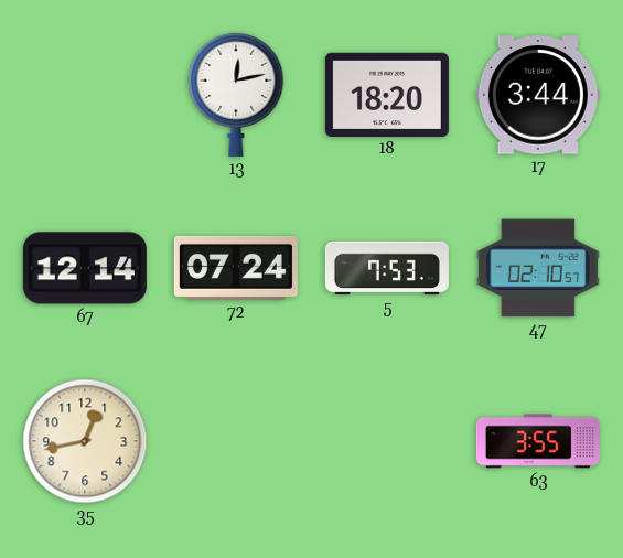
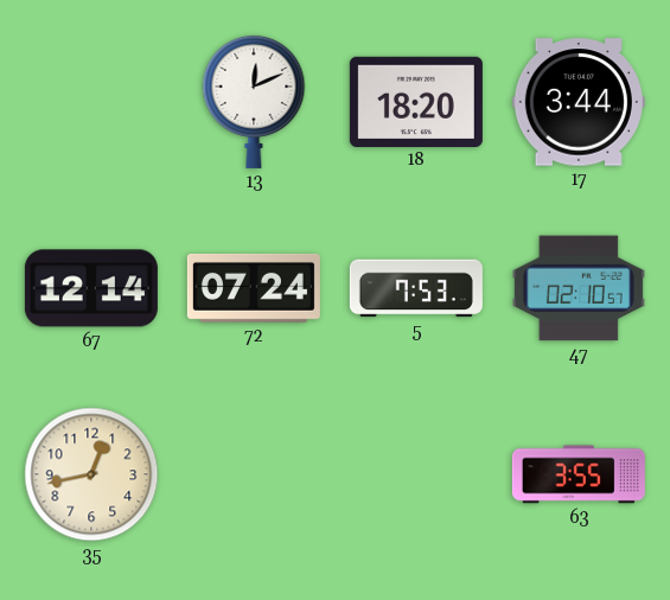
13: 12:13 -> 12:11 (254, 101)
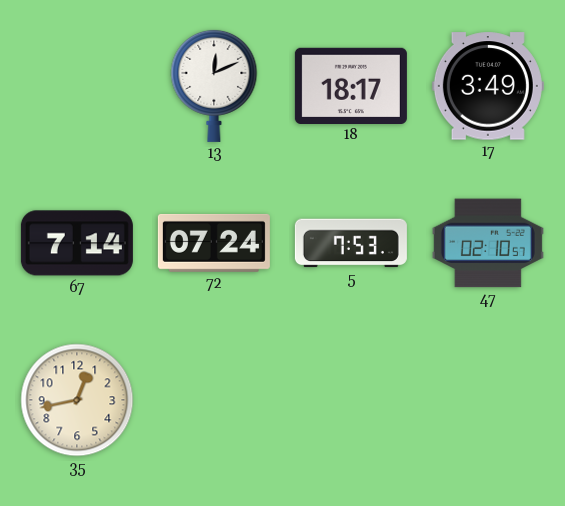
18: 18:20 -> 18:17 (351, 85)
17: 3:44 -> 3:49 (488, 86)
67: 12:14 -> 7:14 (77, 243)
63: 3:55 -> none (579, 474)
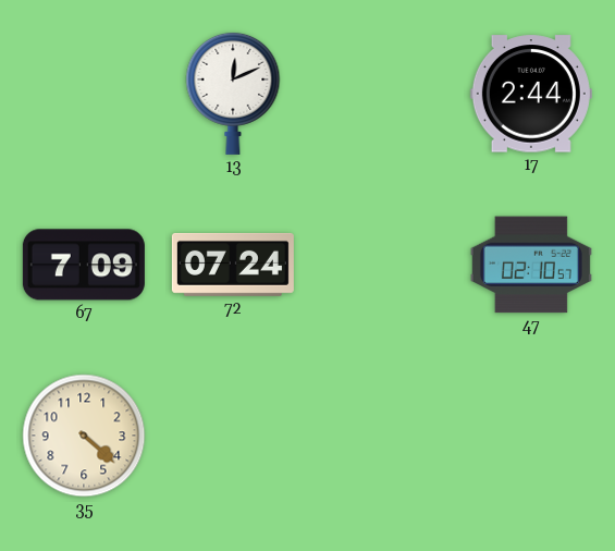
18: 18:17 -> none (351, 85)
17: 3:49 -> 2:44 (531, 94)
67: 7:14 -> 7:09 (84, 265)
5: 7:53 -> none (351, 243)
35: 12:43 -> 4:22 (84, 436)
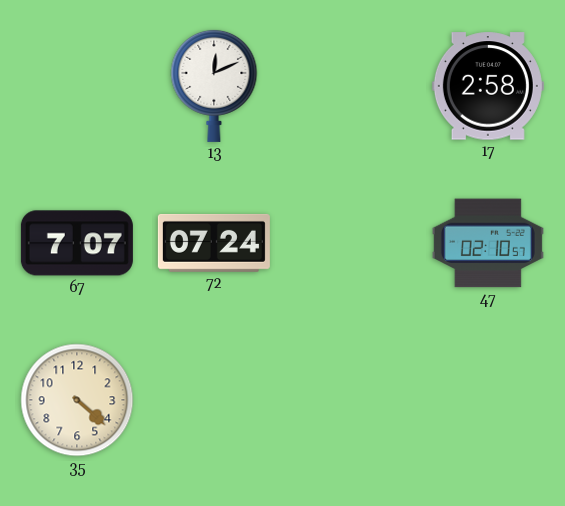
17: 2:44 -> 2:58 (488, 86)
67: 7:09 -> 7:07 (77, 243)
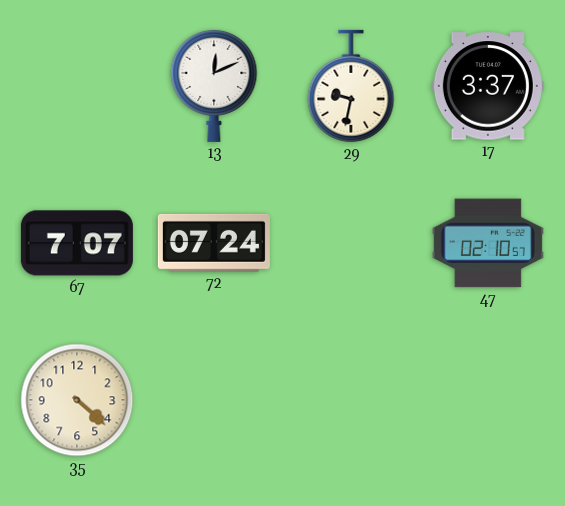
29: none -> 9:32 (351, 86)
17: 2:58 -> 3:37 (488, 86)
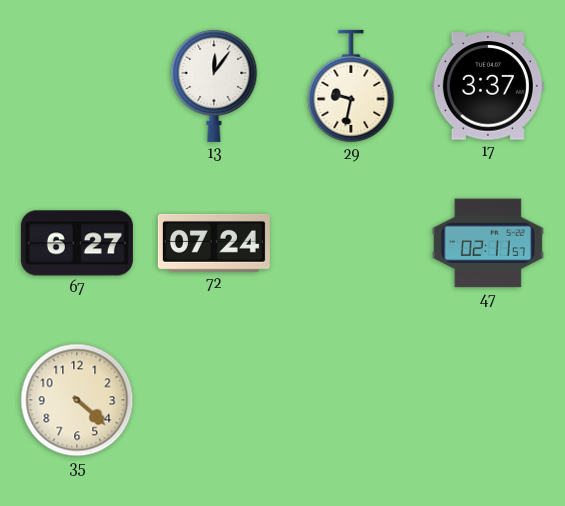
13: 12:11 -> 12:06 (214, 85)
67: 7:07 -> 6:27 (77, 243)
47: 02:10 -> 02:11 (488, 243)
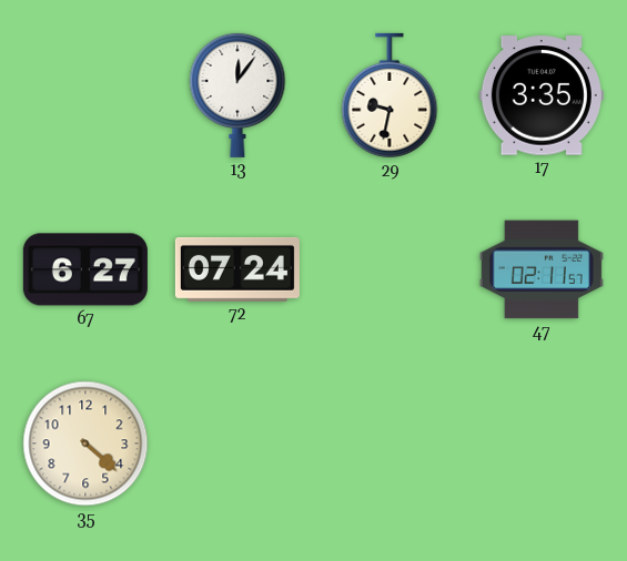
17: 3:37 -> 3:35 (542, 95)
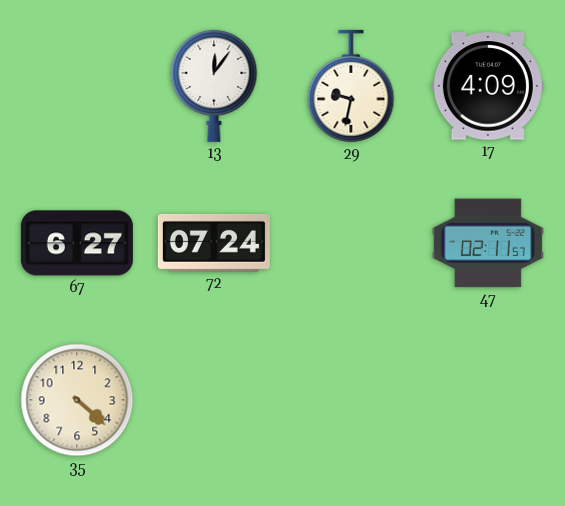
17: 3:35 -> 4:09 (488, 86)
